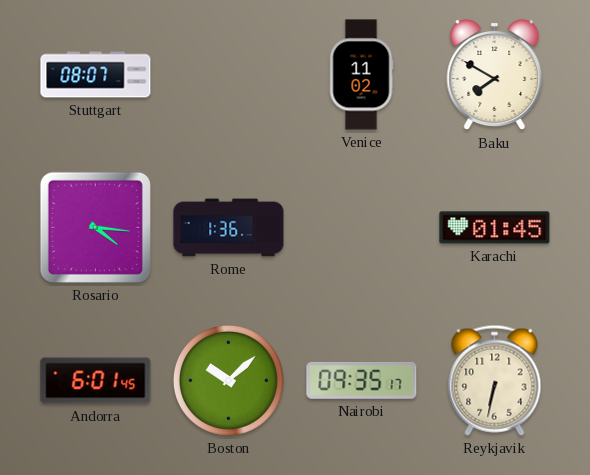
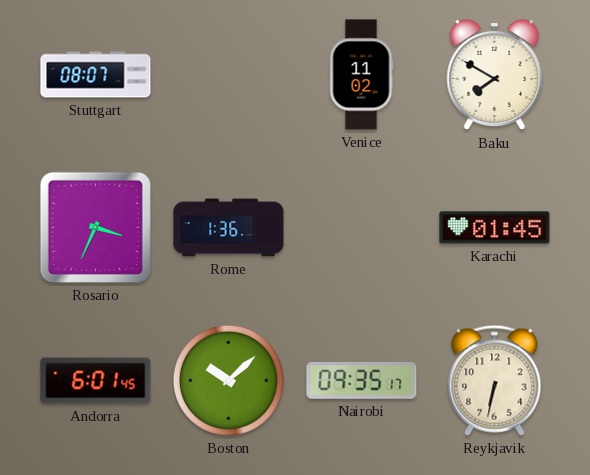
Rosario: 4:16 -> 3:34 (95, 227)
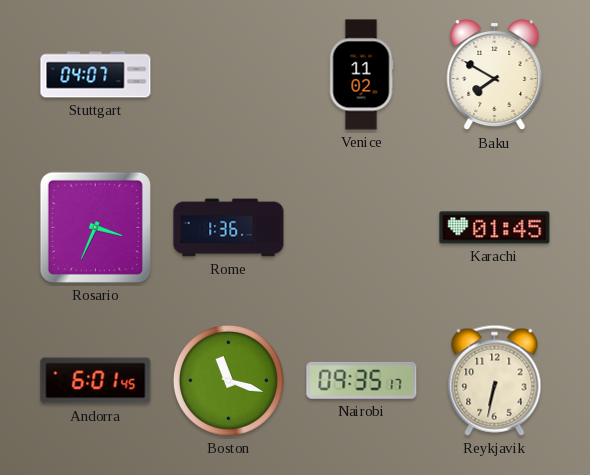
Stuttgart: 08:07 -> 04:07 (96, 75)
Boston: 10:08 -> 11:18 (228, 380)
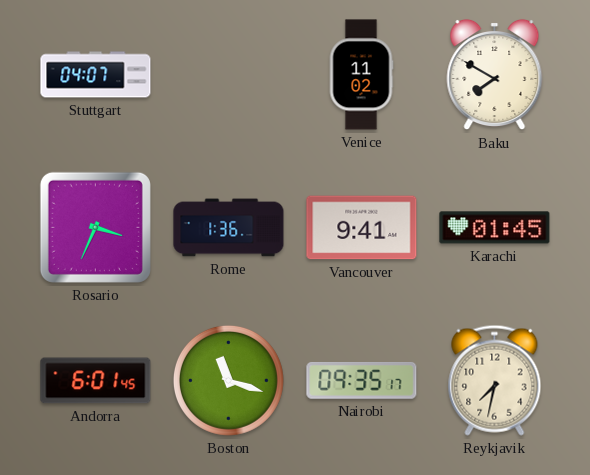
Vancouver: none -> 9:41 (362, 228)
Reykjavik: 6:32 -> 7:32 (495, 380)
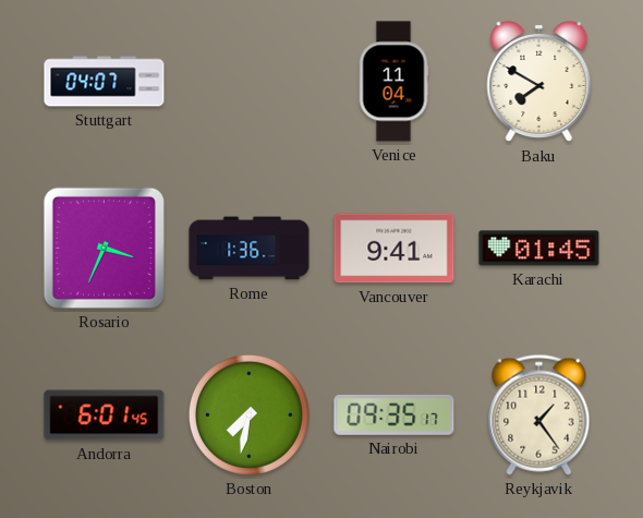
Venice: 11:02 -> 11:04 (393, 82)
Boston: 11:18 -> 7:32 (248, 414)
Reykjavik: 7:32 -> 1:24 (539, 414)
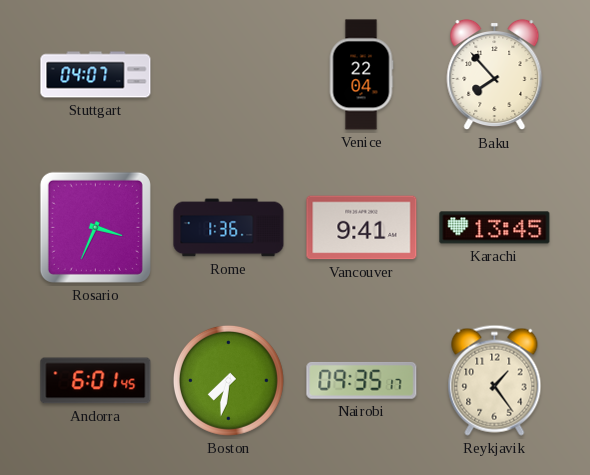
Venice: 11:04 -> 22:04 (361, 75)
Baku: 7:50 -> 7:53 (495, 75)
Karachi: 01:45 -> 13:45 (495, 228)
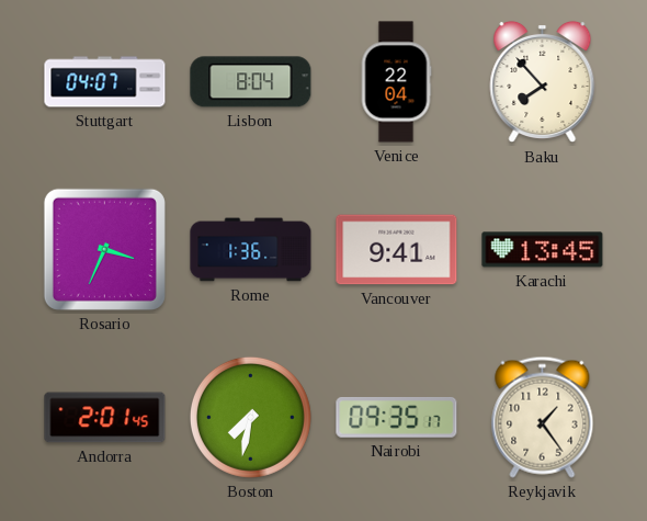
Lisbon: none -> 8:04 (251, 82)
Andorra: 6:01 -> 2:01 (105, 418)
